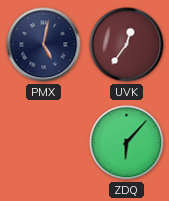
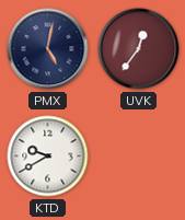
KTD: none -> 9:40 (48, 157)
ZDQ: 6:07 -> none (127, 143)
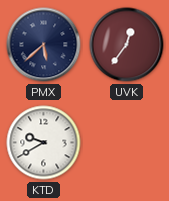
PMX: 5:02 -> 5:38 (44, 45)
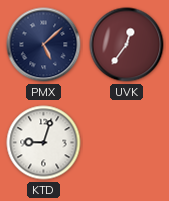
PMX: 5:38 -> 5:08 (44, 45)
KTD: 9:40 -> 9:03 (44, 143)
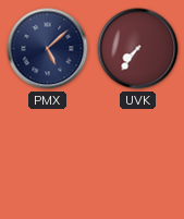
UVK: 12:36 -> 7:36 (138, 49)
KTD: 9:03 -> none (44, 143)
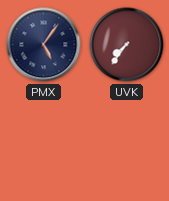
PMX: 5:08 -> 5:06 (44, 45)
